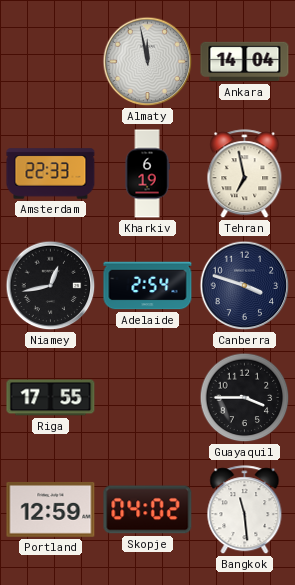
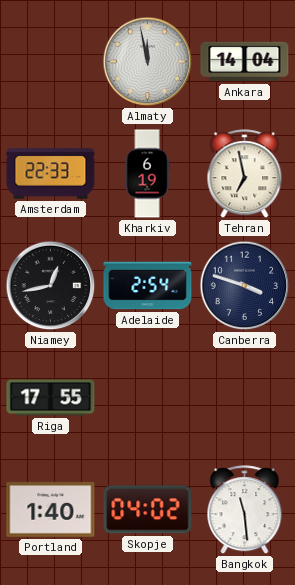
Guayaquil: 3:45 -> none (245, 398)
Portland: 12:59 -> 1:40 (51, 509)
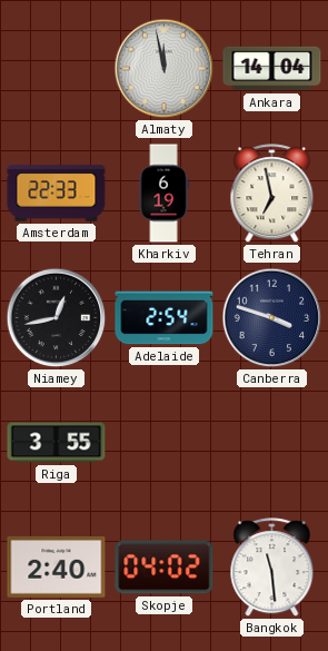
Riga: 17:55 -> 3:55 (57, 443)
Portland: 1:40 -> 2:40 (57, 566)
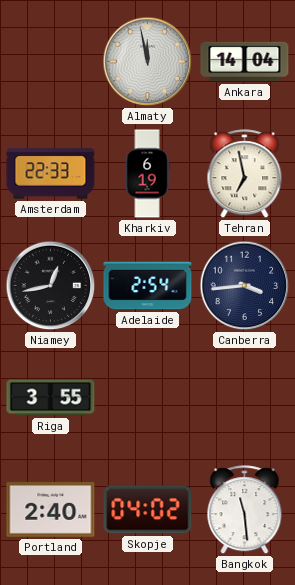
Canberra: 3:48 -> 3:44 (245, 286)
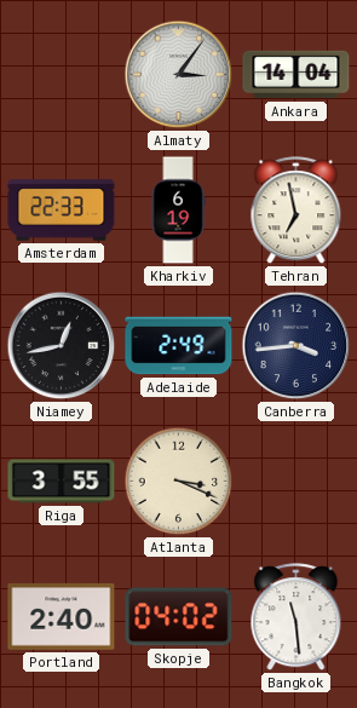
Almaty: 11:58 -> 3:06 (179, 75)
Adelaide: 2:54 -> 2:49 (179, 346)
Atlanta: none -> 3:19 (179, 482)
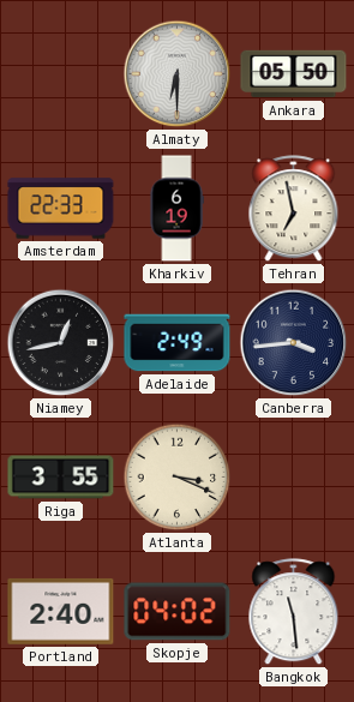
Almaty: 3:06 -> 6:30 (178, 74)
Ankara: 14:04 -> 05:50 (294, 74)
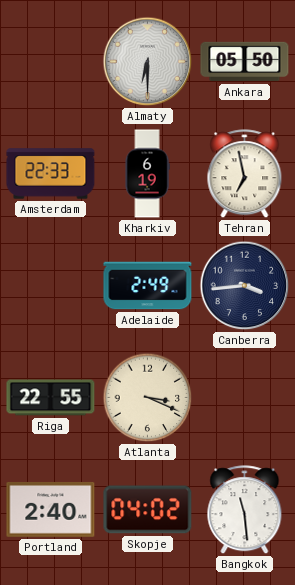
Niamey: 12:43 -> none (61, 343)
Riga: 3:55 -> 22:55 (51, 398)
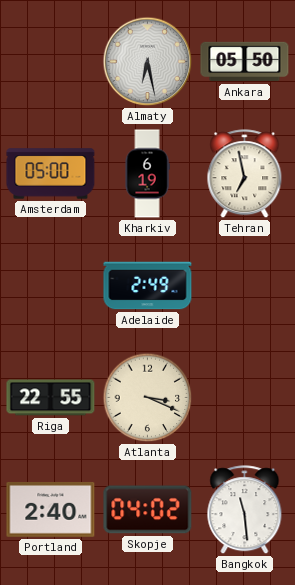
Almaty: 6:30 -> 6:28 (148, 62)
Amsterdam: 22:33 -> 05:00 (51, 174)
Canberra: 3:44 -> none (245, 286)
